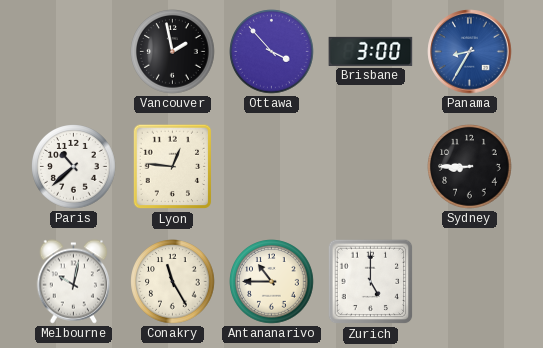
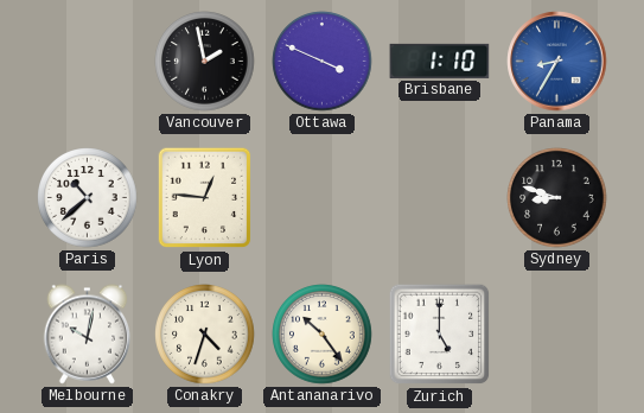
Ottawa: 3:53 -> 3:49 (323, 62)
Brisbane: 3:00 -> 1:10 (440, 61)
Sydney: 8:45 -> 8:48 (557, 198)
Conakry: 11:25 -> 4:33 (205, 335)
Antananarivo: 10:45 -> 10:24 (323, 335)
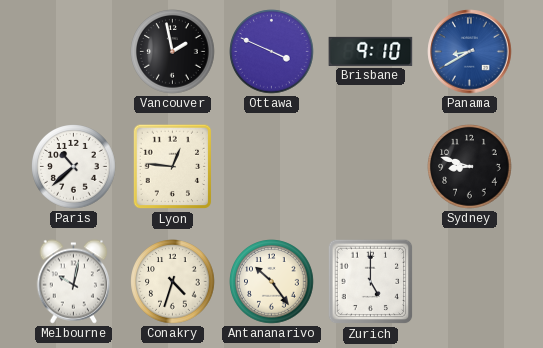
Brisbane: 1:10 -> 9:10 (371, 51)
Panama: 8:35 -> 8:40 (470, 52)
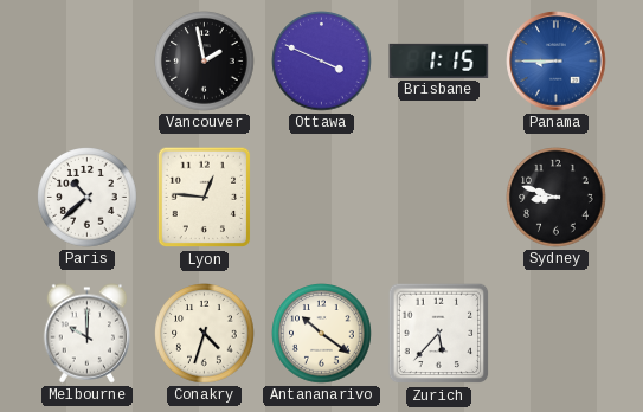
Brisbane: 9:10 -> 1:15 (439, 60)
Panama: 8:40 -> 8:45 (557, 62)
Melbourne: 10:02 -> 10:00 (88, 334)
Antananarivo: 10:24 -> 10:21 (322, 334)
Zurich: 5:00 -> 5:37 (439, 334)
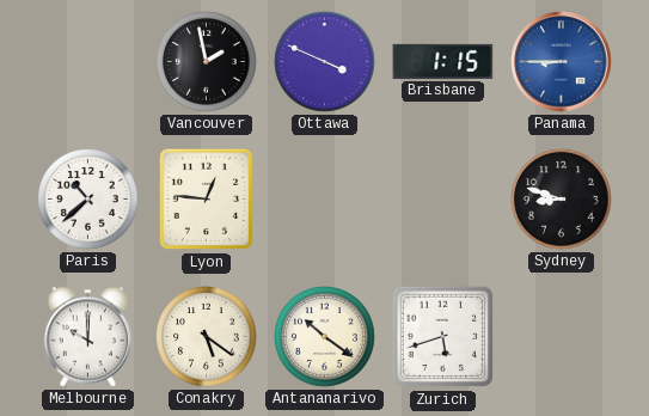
Conakry: 4:33 -> 5:21 (207, 337)
Zurich: 5:37 -> 5:42 (443, 337)
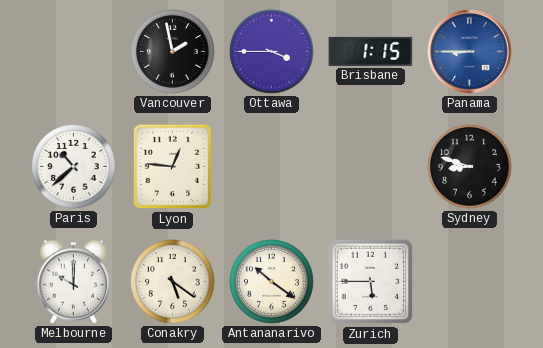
Ottawa: 3:49 -> 3:45 (272, 52)
Zurich: 5:42 -> 5:45 (371, 282)
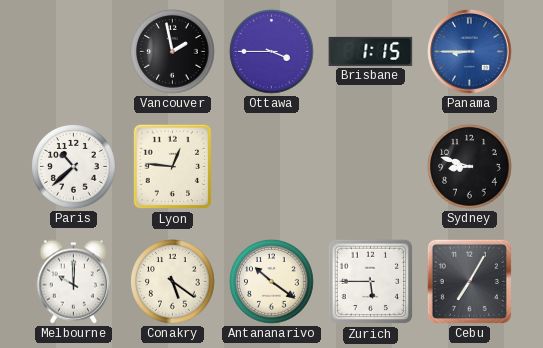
Cebu: none -> 7:05 (469, 281)
